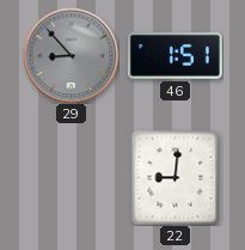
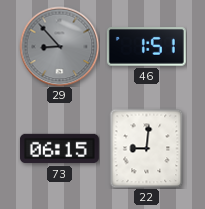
73: none -> 06:15 (59, 149)
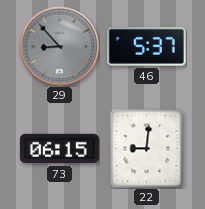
46: 1:51 -> 5:37 (146, 47)
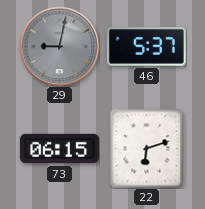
29: 8:53 -> 9:02 (59, 46)
22: 9:01 -> 6:12 (147, 148)
